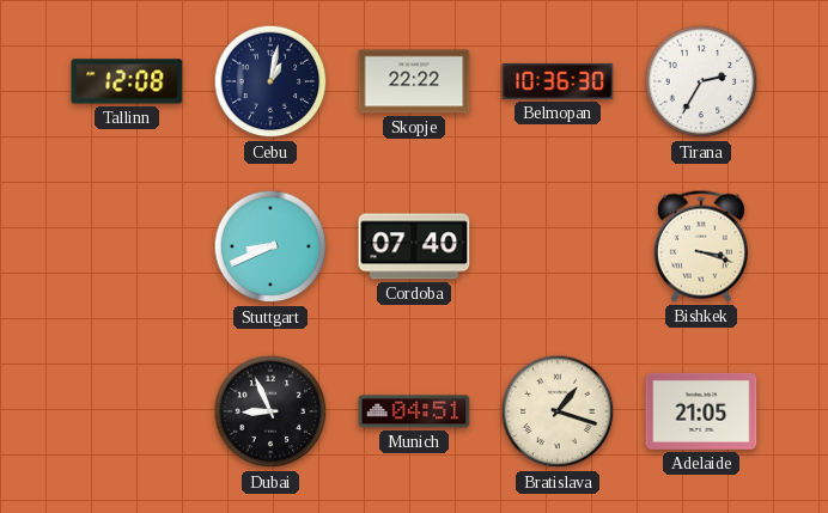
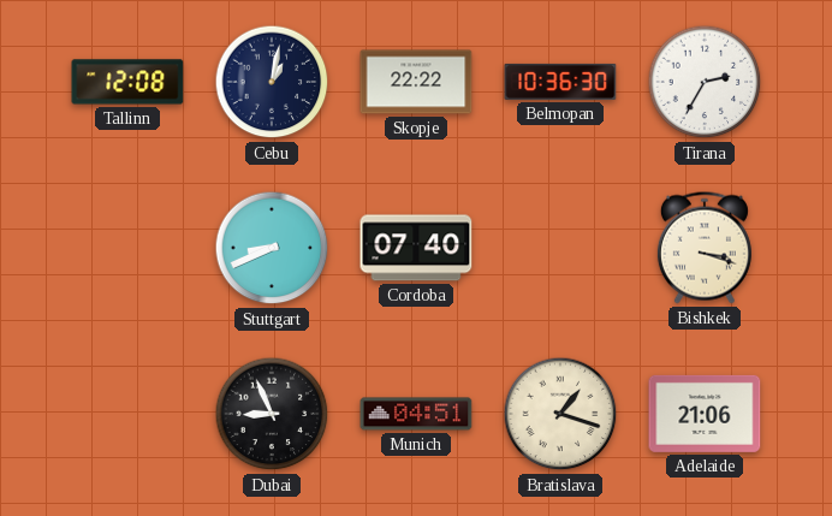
Adelaide: 21:05 -> 21:06 (705, 414)
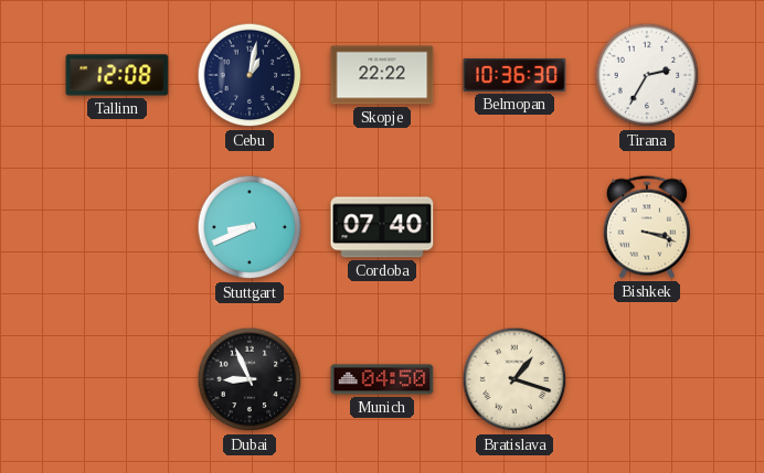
Munich: 04:51 -> 04:50 (382, 379)
Adelaide: 21:06 -> none (705, 414)
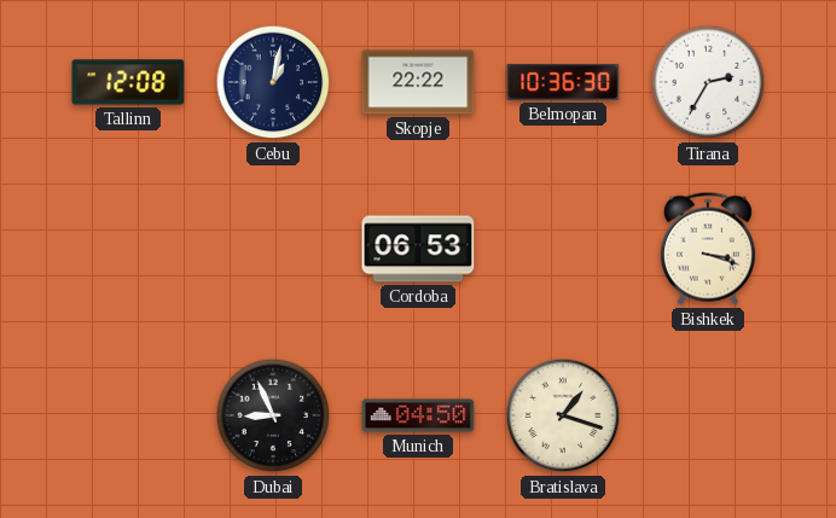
Stuttgart: 8:41 -> none (250, 227)
Cordoba: 07:40 -> 06:53 (418, 249)
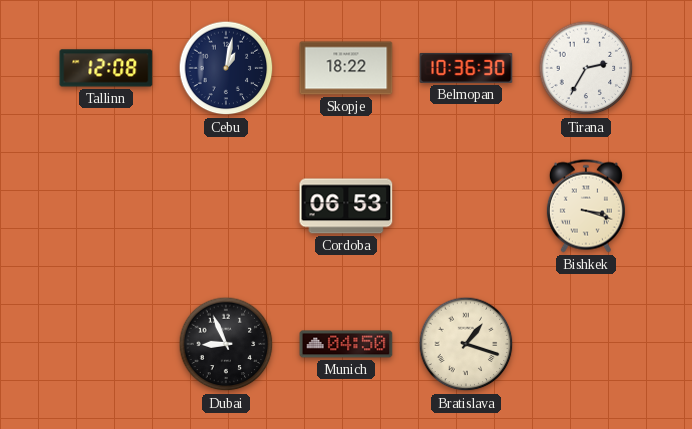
Skopje: 22:22 -> 18:22 (346, 68)
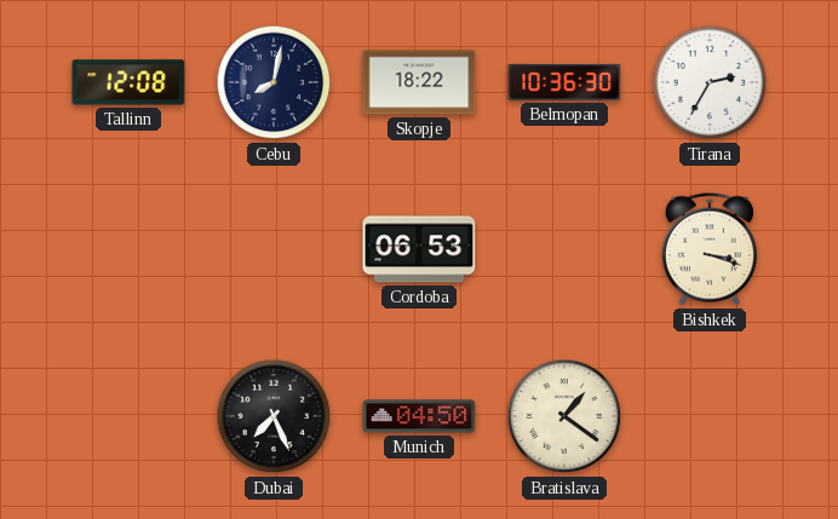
Cebu: 1:02 -> 8:02 (274, 82)
Dubai: 8:56 -> 7:26 (274, 416)
Bratislava: 1:18 -> 1:21 (564, 416)
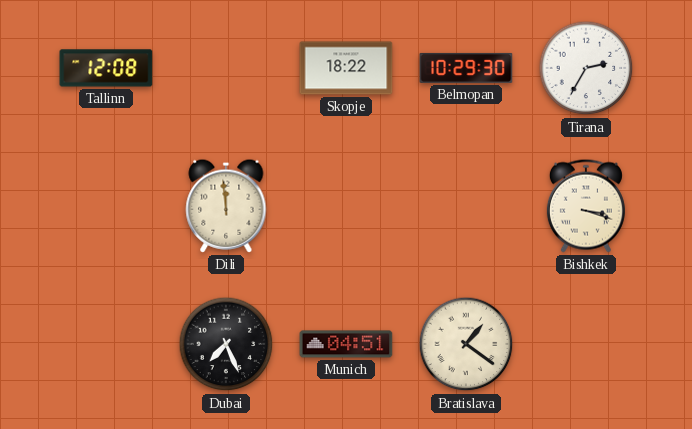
Cebu: 8:02 -> none (274, 82)
Belmopan: 10:36 -> 10:29 (466, 68)
Dili: none -> 11:59 (226, 206)
Cordoba: 06:53 -> none (419, 249)
Munich: 04:50 -> 04:51 (346, 344)
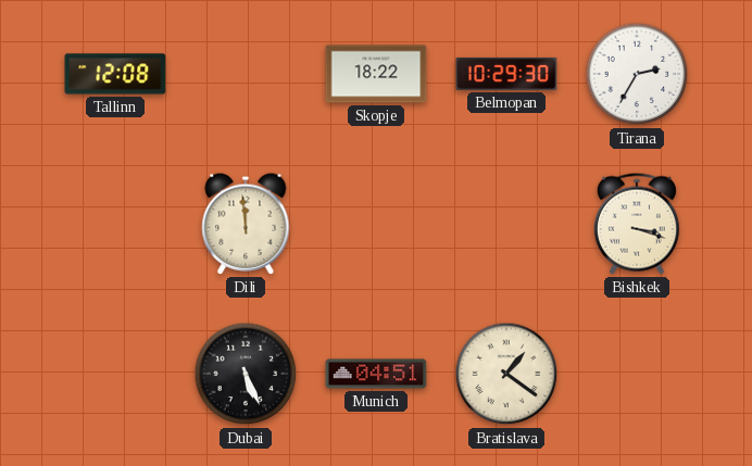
Dubai: 7:26 -> 5:26 (246, 374)
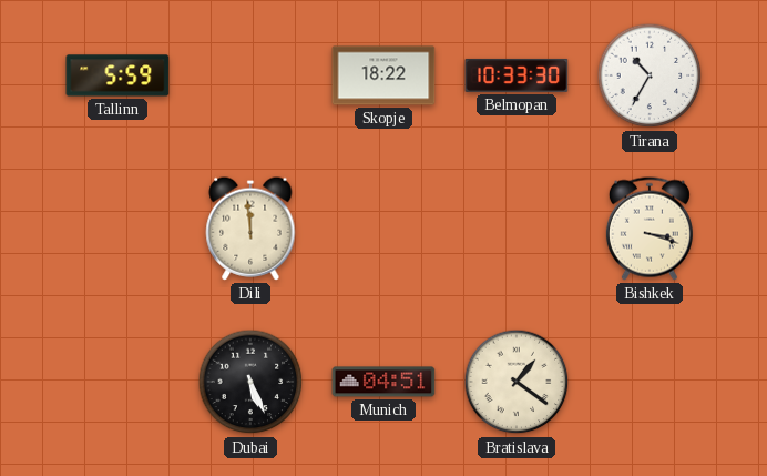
Tallinn: 12:08 -> 5:59 (117, 75)
Belmopan: 10:29 -> 10:33 (517, 75)
Tirana: 2:35 -> 10:35 (650, 75)
